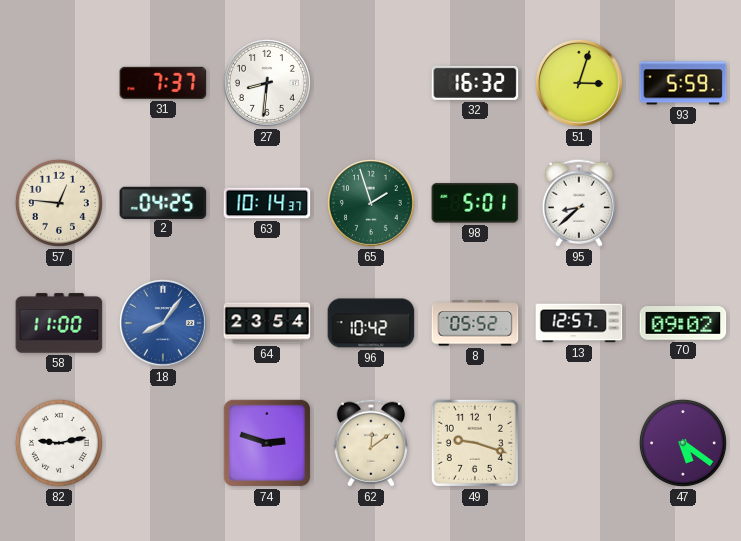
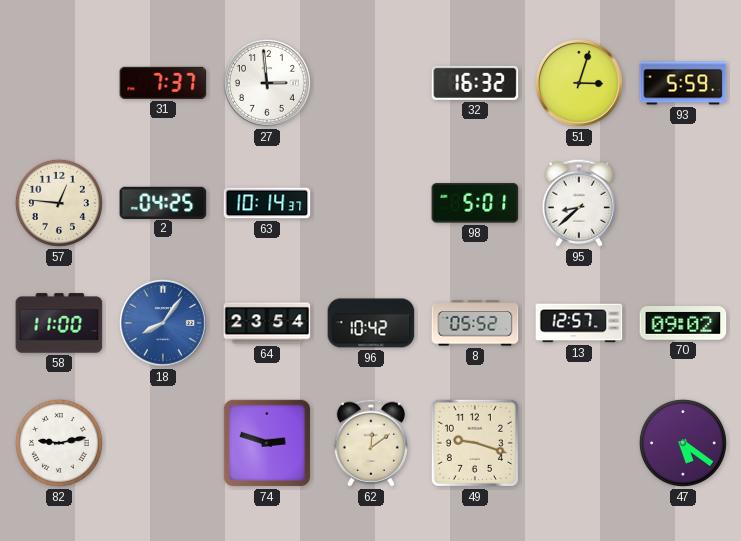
27: 8:31 -> 2:59 (267, 83)
65: 1:57 -> none (371, 203)
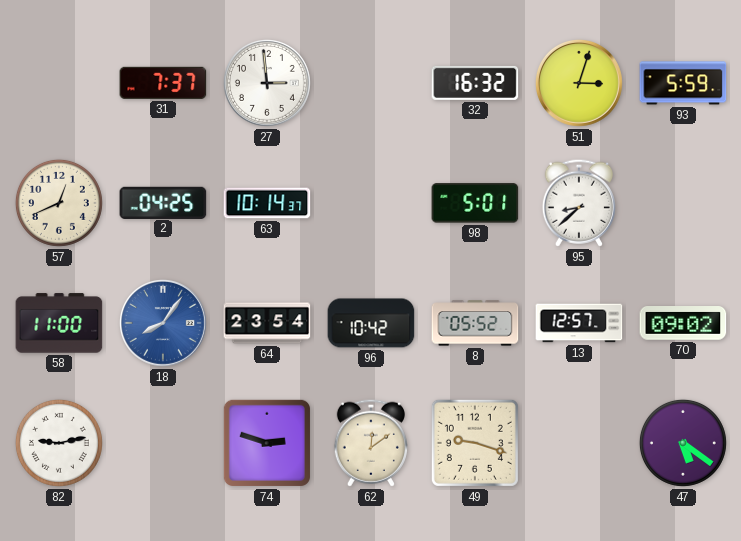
57: 12:46 -> 12:41 (59, 203)
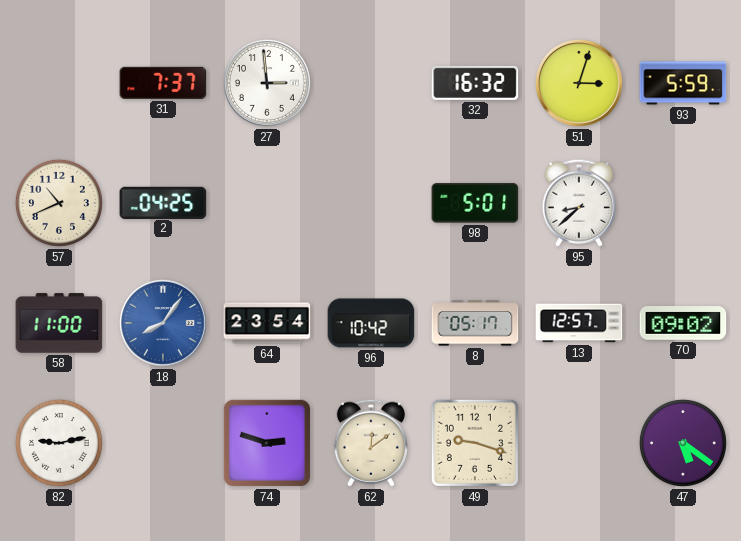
57: 12:41 -> 10:41 (59, 203)
63: 10:14 -> none (267, 203)
8: 05:52 -> 05:17 (475, 323)
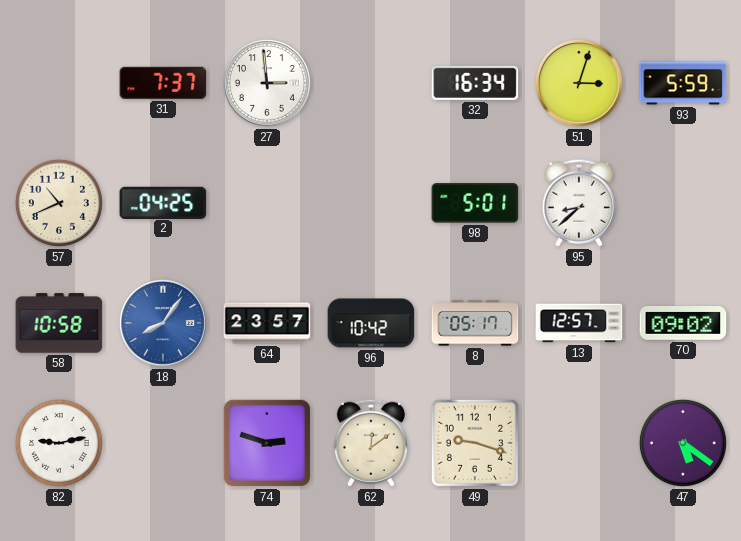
32: 16:32 -> 16:34 (475, 83)
58: 11:00 -> 10:58 (59, 323)
64: 23:54 -> 23:57 (267, 323)
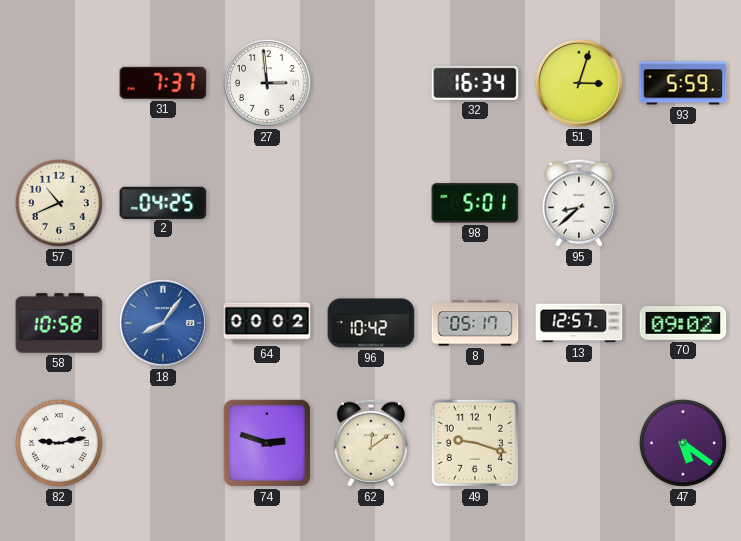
64: 23:57 -> 00:02 (267, 323)
